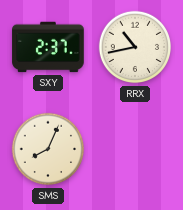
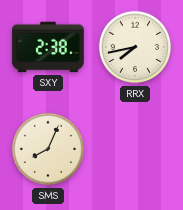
SXY: 2:37 -> 2:38 (48, 47)
RRX: 10:43 -> 7:43 (135, 47)
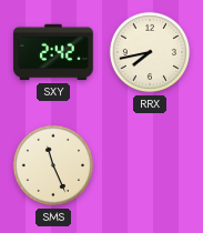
SXY: 2:38 -> 2:42 (53, 52)
SMS: 8:04 -> 11:26 (53, 165)
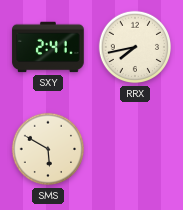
SXY: 2:42 -> 2:41 (48, 47)
SMS: 11:26 -> 5:50 (48, 149)
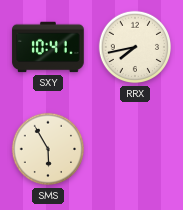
SXY: 2:41 -> 10:41 (48, 47)
SMS: 5:50 -> 5:55 (48, 149)
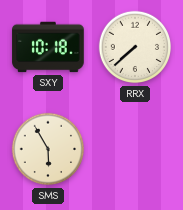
SXY: 10:41 -> 10:18 (48, 47)
RRX: 7:43 -> 7:38 (135, 47)
